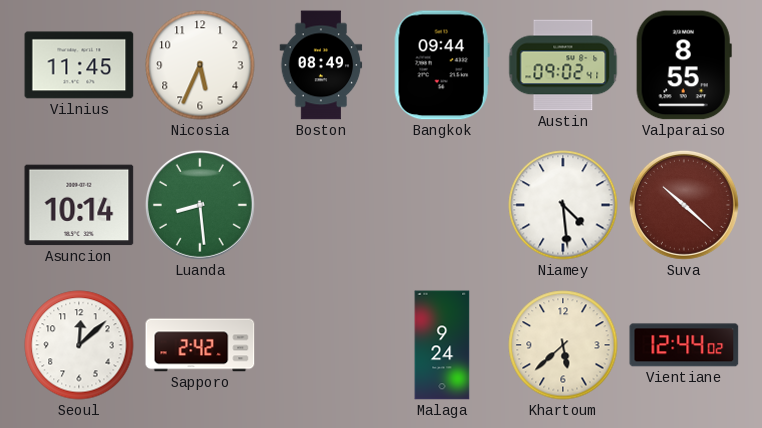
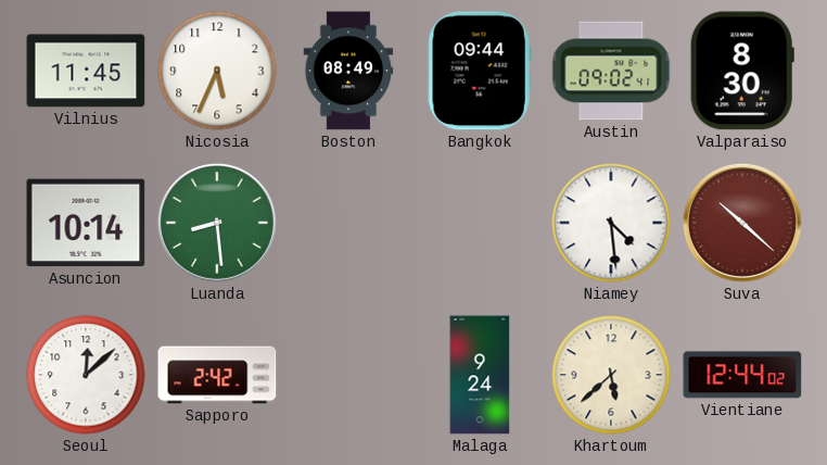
Valparaiso: 8:55 -> 8:30 (742, 71)
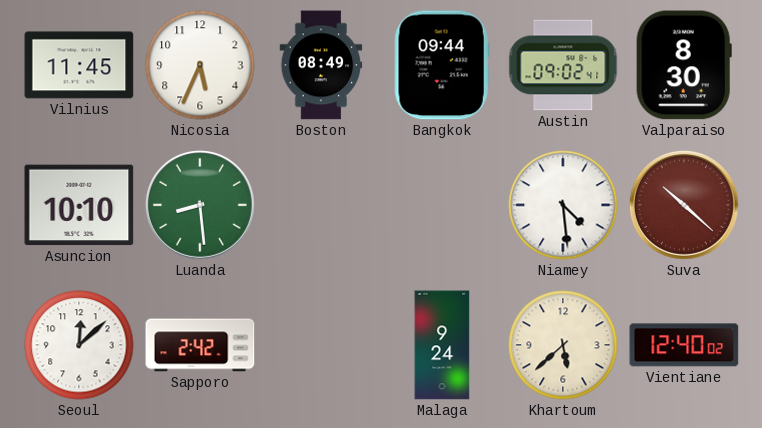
Asuncion: 10:14 -> 10:10 (79, 205)
Vientiane: 12:44 -> 12:40 (684, 345)
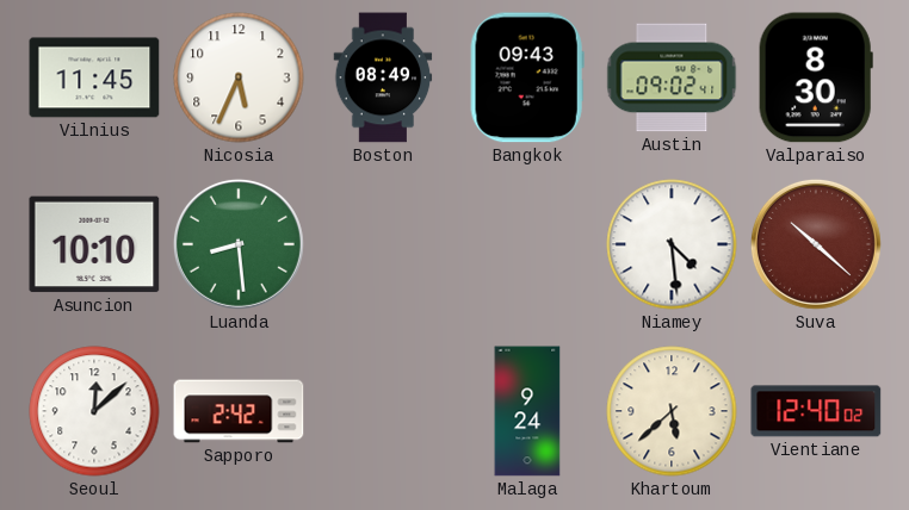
Bangkok: 09:44 -> 09:43 (527, 77)
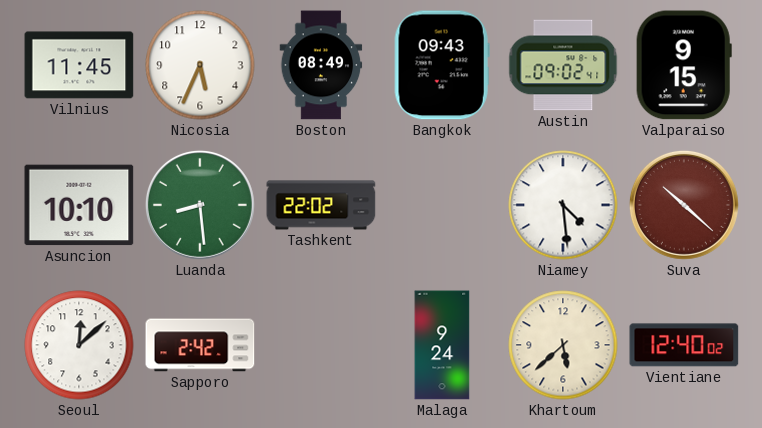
Valparaiso: 8:30 -> 9:15 (684, 65)
Tashkent: none -> 22:02 (321, 205)
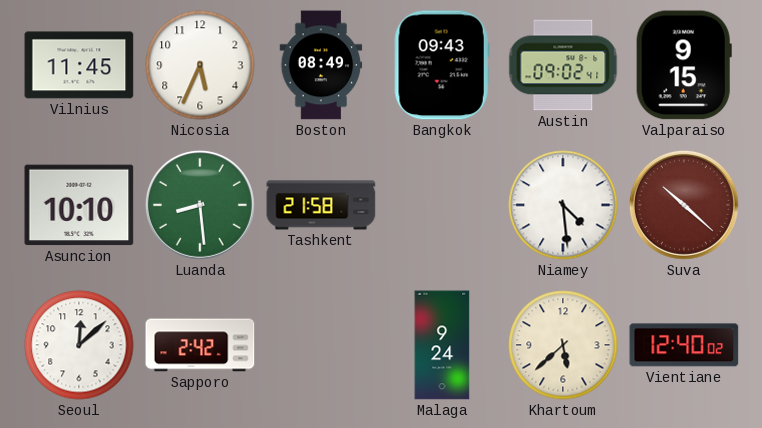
Tashkent: 22:02 -> 21:58 (321, 205)
